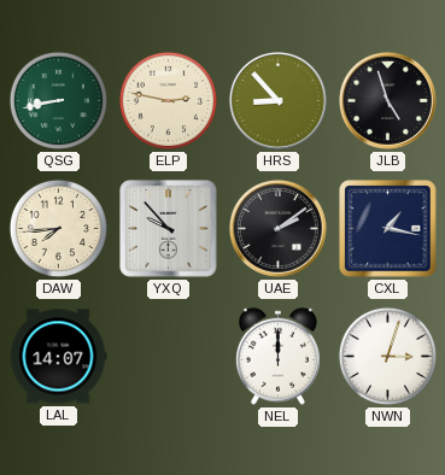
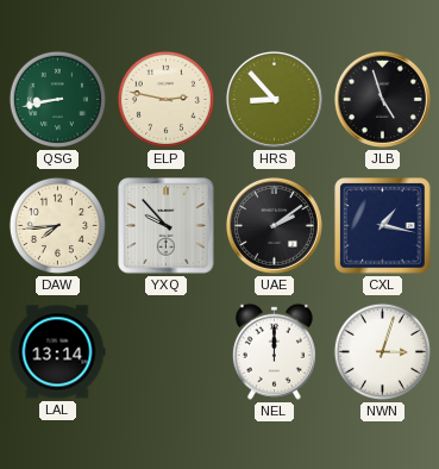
LAL: 14:07 -> 13:14 (57, 352)
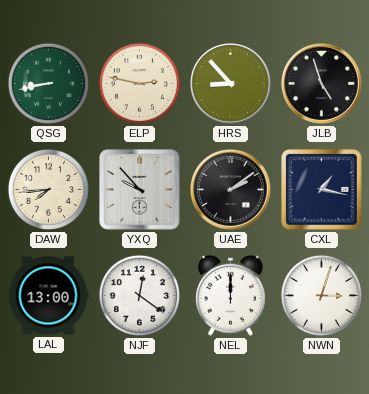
LAL: 13:14 -> 13:00 (48, 296)
NJF: none -> 12:21 (139, 295)
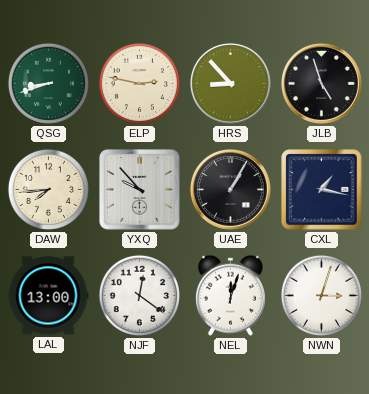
QSG: 8:43 -> 8:42 (48, 83)
UAE: 2:09 -> 1:05 (230, 189)
NEL: 12:00 -> 12:03 (230, 295)
